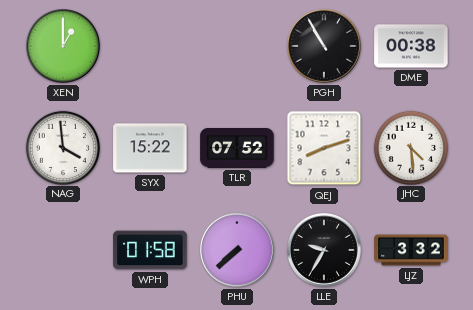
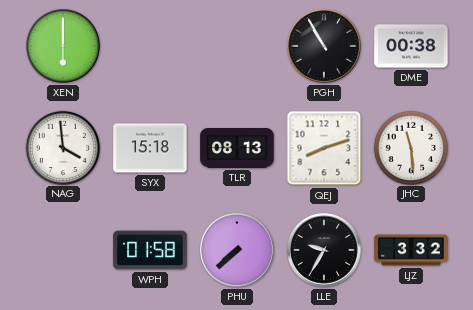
XEN: 1:00 -> 6:00 (64, 47)
SYX: 15:22 -> 15:18 (150, 148)
TLR: 07:52 -> 08:13 (237, 149)
JHC: 4:29 -> 11:29 (410, 147)
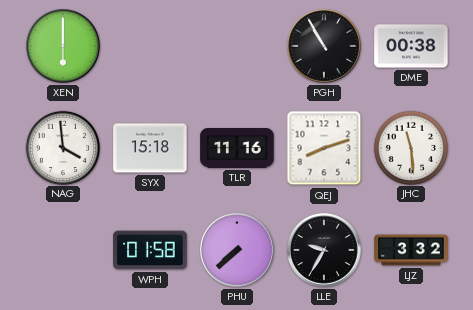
TLR: 08:13 -> 11:16 (237, 149)
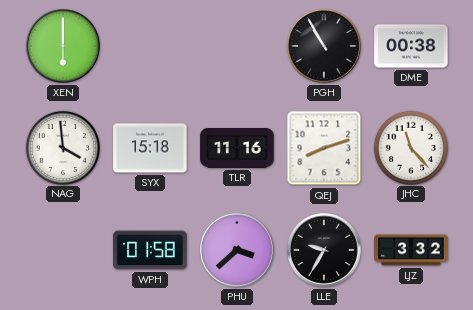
JHC: 11:29 -> 11:23 (410, 147)
PHU: 7:38 -> 3:38 (238, 251)
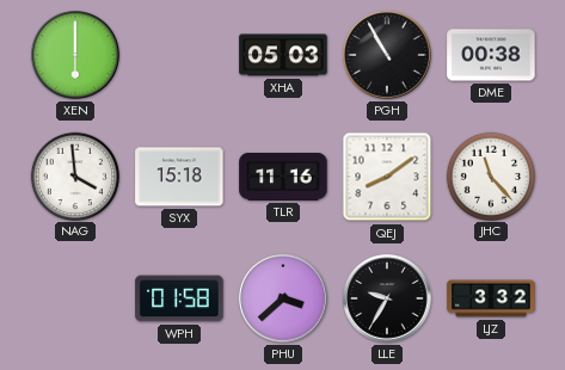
XHA: none -> 05:03 (283, 55)
QEJ: 8:12 -> 8:09 (387, 177)
